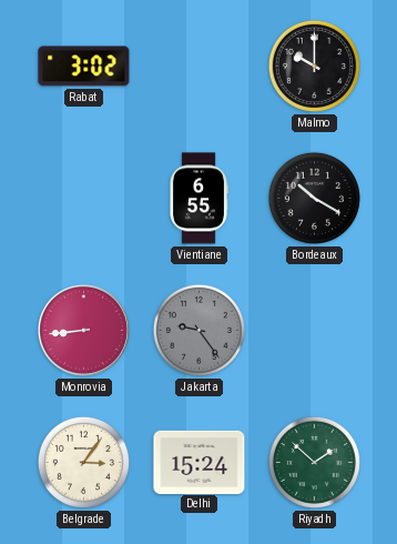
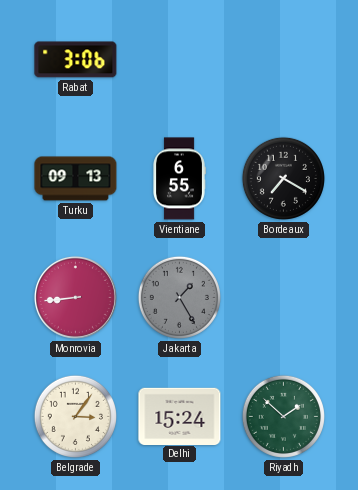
Rabat: 3:02 -> 3:06 (76, 60)
Malmo: 10:00 -> none (314, 66)
Turku: none -> 09:13 (76, 179)
Bordeaux: 10:20 -> 7:20 (283, 178)
Jakarta: 9:24 -> 1:25 (179, 297)
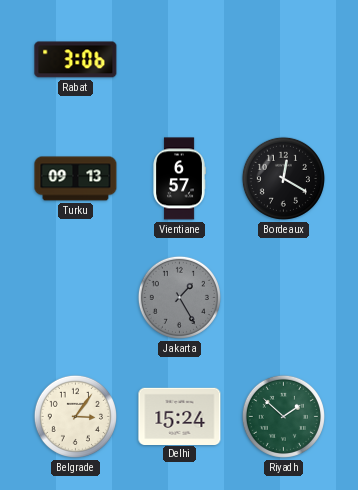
Vientiane: 6:55 -> 6:57 (179, 179)
Bordeaux: 7:20 -> 12:20 (283, 178)
Monrovia: 8:44 -> none (75, 297)
